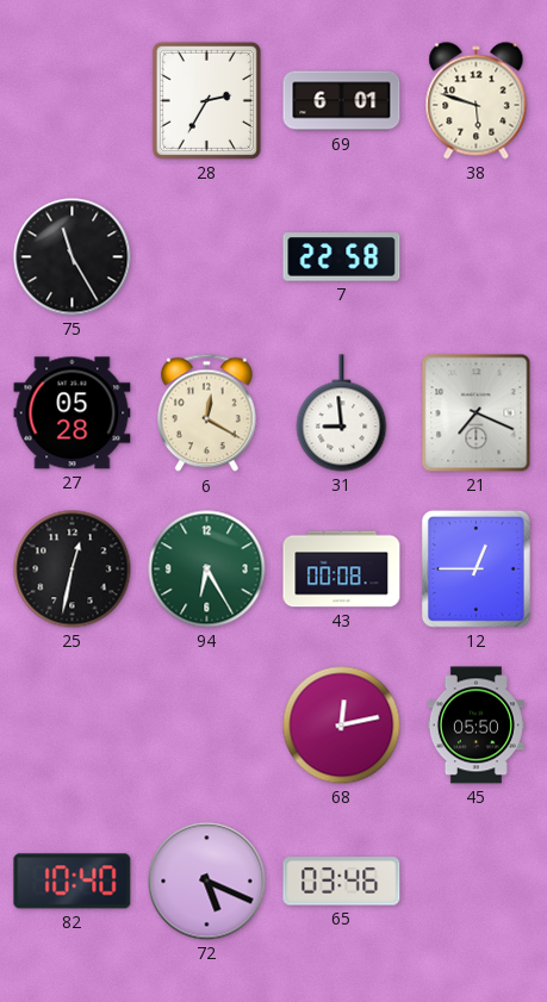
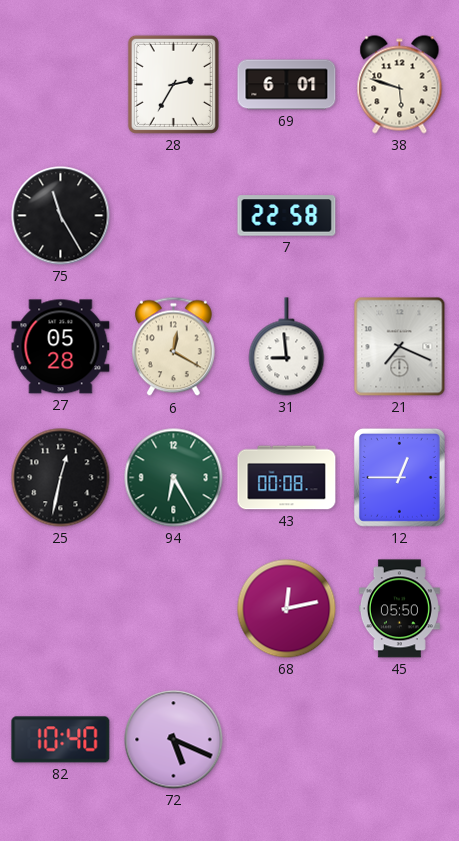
65: 03:46 -> none (342, 882)
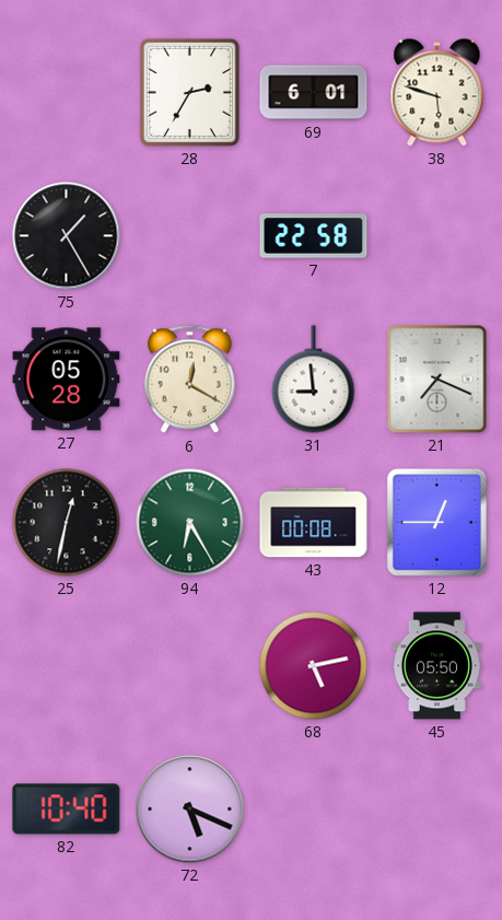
75: 11:25 -> 1:25 (67, 236)
68: 12:13 -> 5:13 (314, 666)
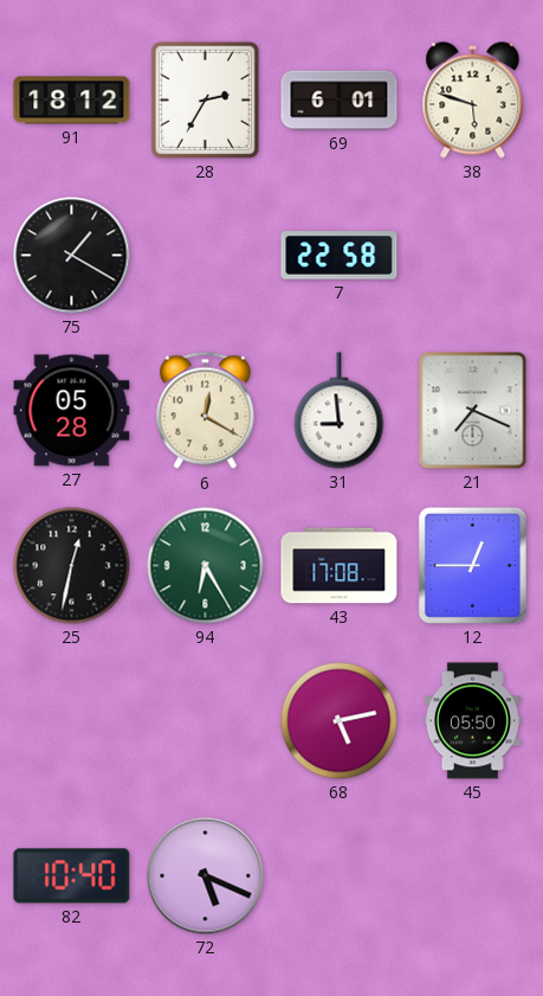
91: none -> 18:12 (72, 101)
75: 1:25 -> 1:20 (72, 256)
43: 00:08 -> 17:08 (340, 566)
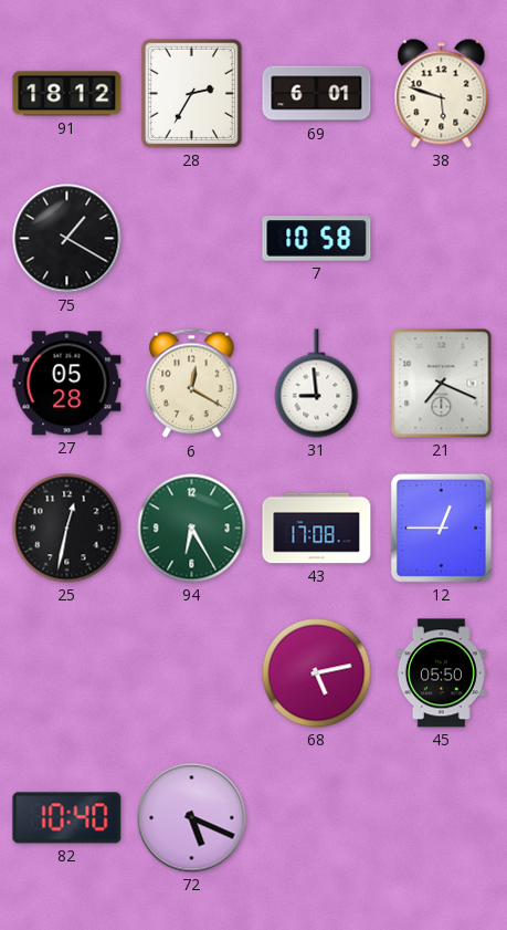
7: 22:58 -> 10:58 (317, 239)
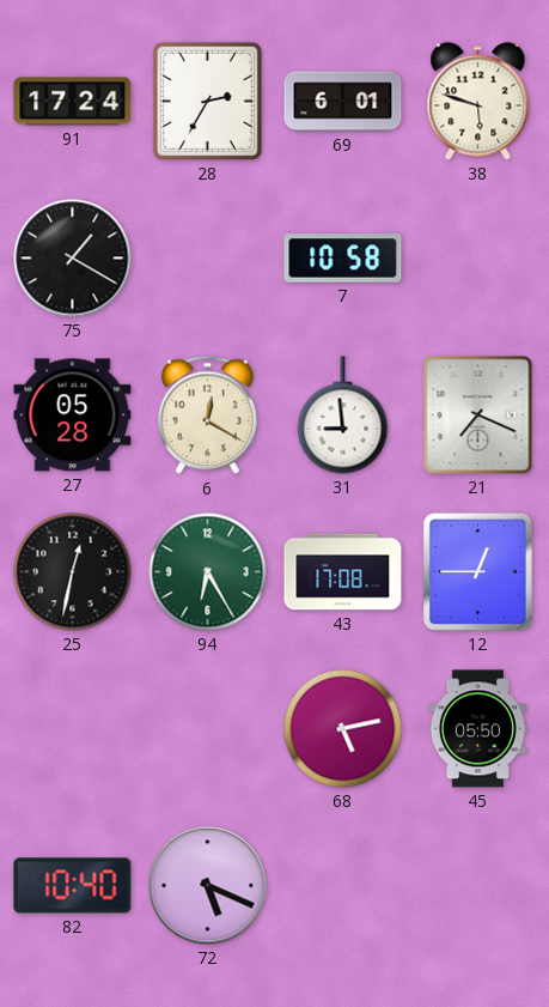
91: 18:12 -> 17:24 (73, 102)
